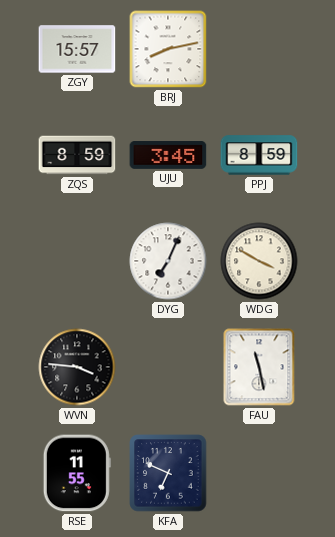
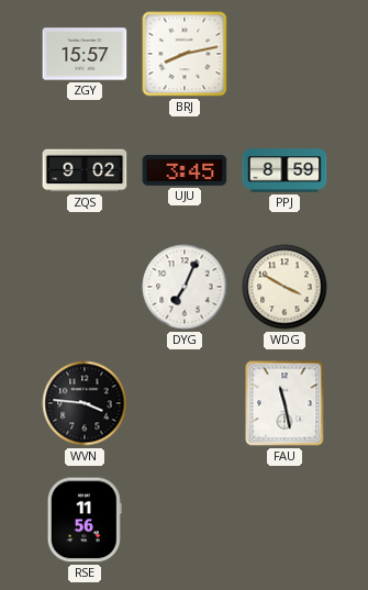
ZQS: 8:59 -> 9:02 (85, 170)
RSE: 11:55 -> 11:56 (85, 520)
KFA: 6:49 -> none (168, 473)
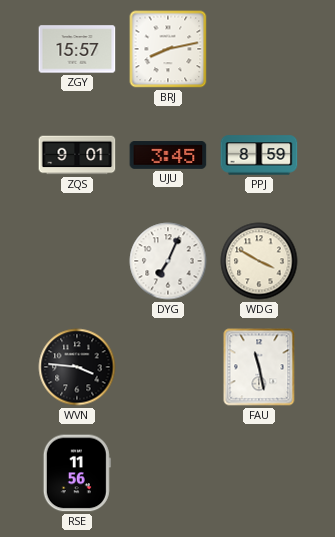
ZQS: 9:02 -> 9:01 (77, 155)
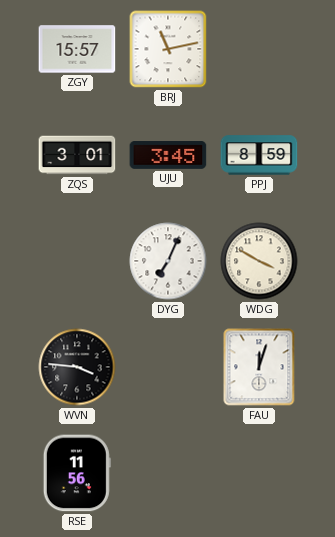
BRJ: 8:13 -> 11:13 (168, 49)
ZQS: 9:01 -> 3:01 (77, 155)
FAU: 11:28 -> 12:03 (259, 367)
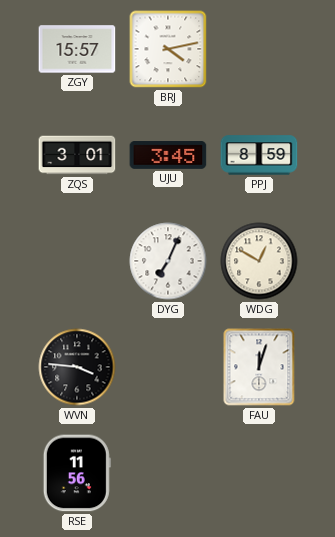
BRJ: 11:13 -> 4:13 (168, 49)
WDG: 3:50 -> 12:50 (259, 261)
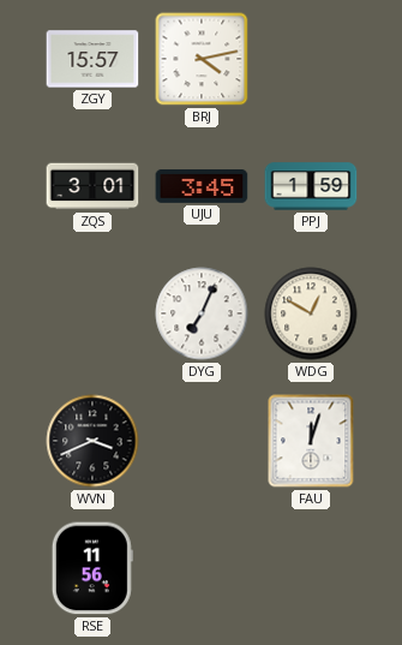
PPJ: 8:59 -> 1:59 (311, 186)
WVN: 3:46 -> 3:41 (92, 441)
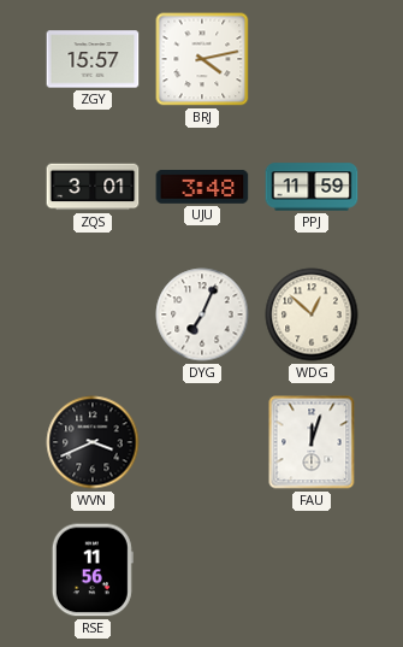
UJU: 3:45 -> 3:48 (202, 188)
PPJ: 1:59 -> 11:59 (312, 187)
WDG: 12:50 -> 12:52 (312, 314)
